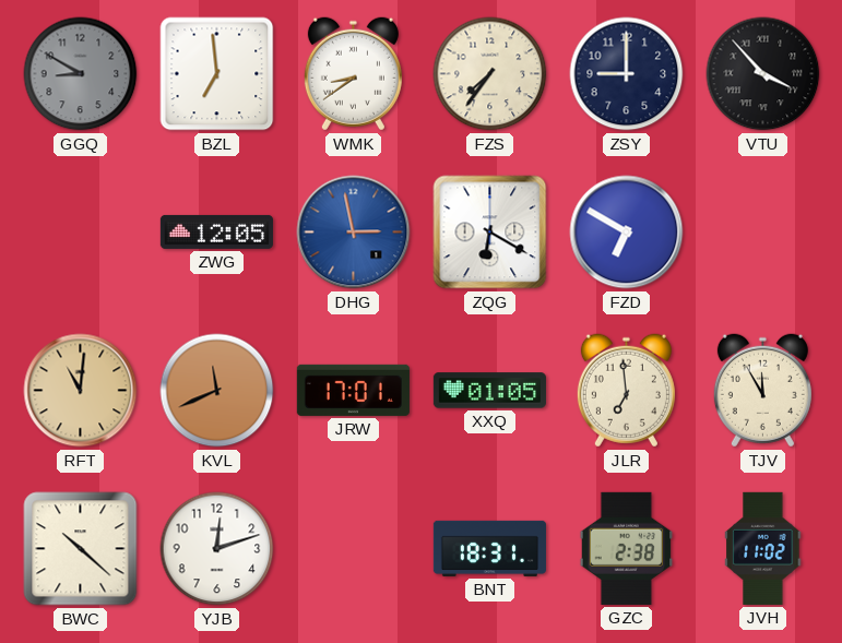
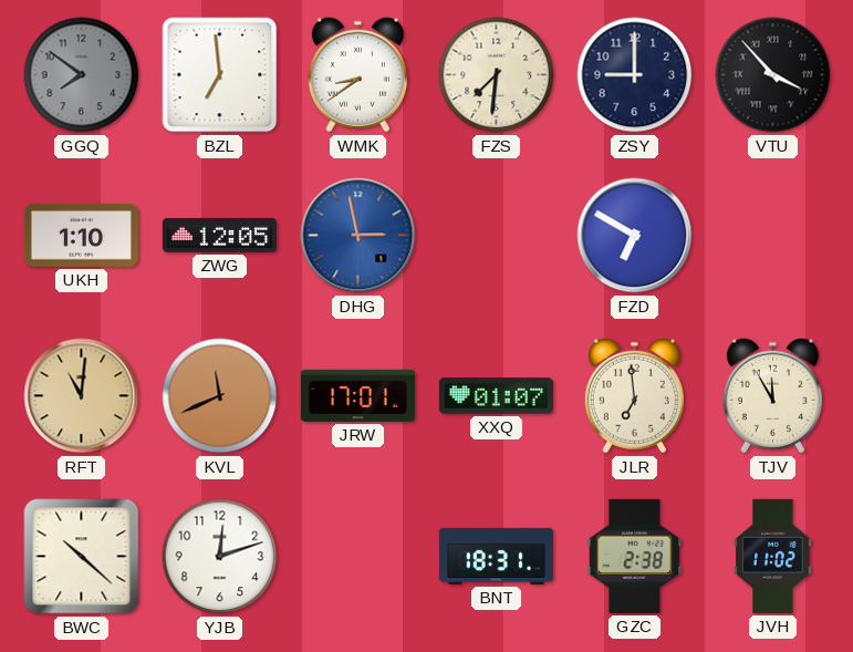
GGQ: 8:50 -> 7:51 (82, 75)
FZS: 7:36 -> 7:31 (497, 75)
UKH: none -> 1:10 (81, 235)
ZQG: 6:20 -> none (490, 233)
XXQ: 01:05 -> 01:07 (496, 396)
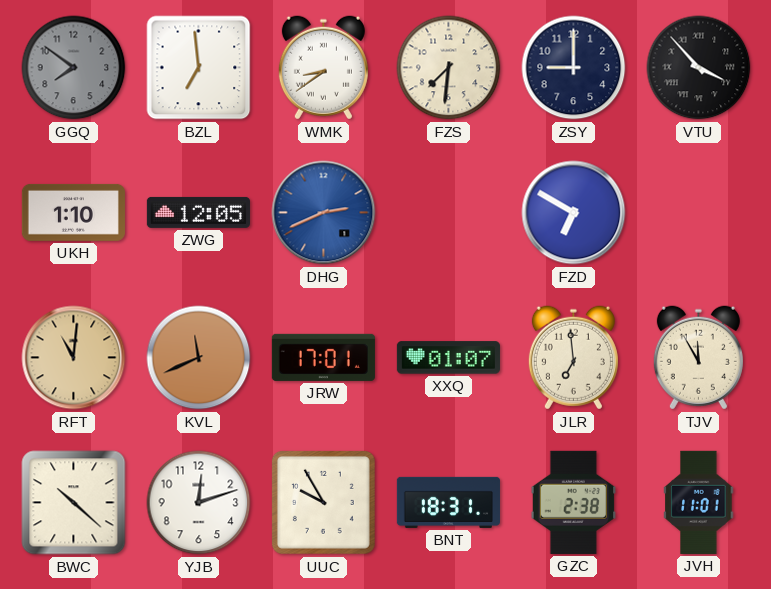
DHG: 2:58 -> 2:41 (324, 213)
UUC: none -> 9:55 (323, 502)
JVH: 11:02 -> 11:01 (699, 502)
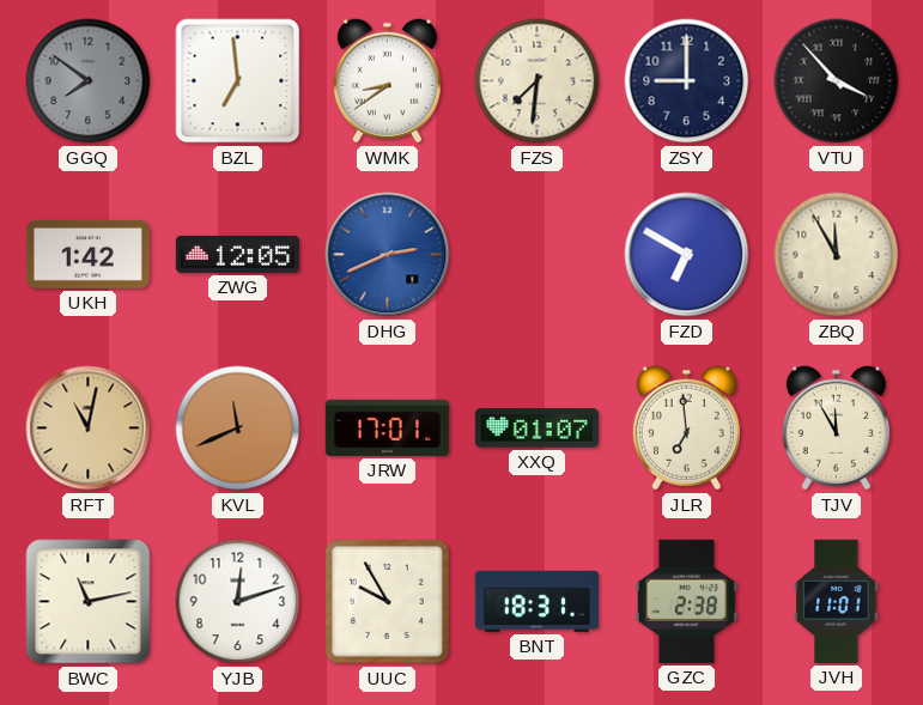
UKH: 1:10 -> 1:42 (87, 254)
ZBQ: none -> 11:55 (837, 255)
RFT: 11:01 -> 11:02 (89, 429)
BWC: 10:22 -> 11:13 (89, 602)
